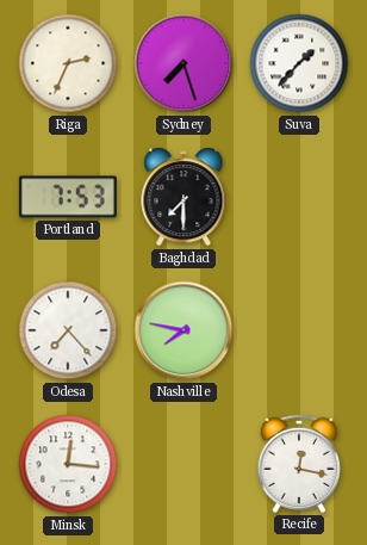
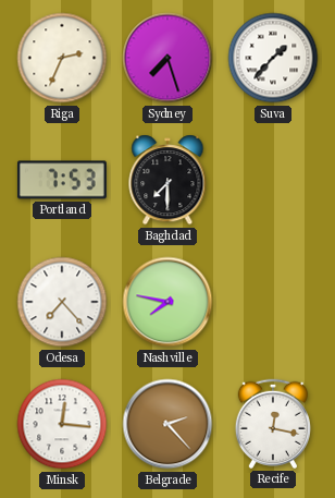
Belgrade: none -> 2:23 (167, 424)
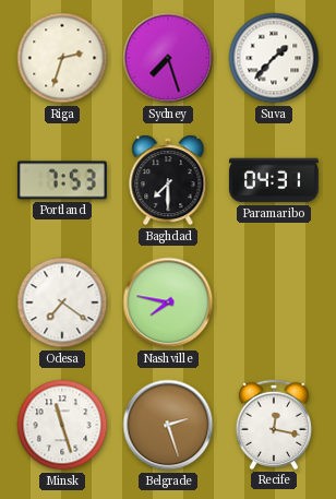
Riga: 2:34 -> 2:33 (62, 58)
Paramaribo: none -> 04:31 (274, 180)
Odesa: 7:23 -> 7:21 (62, 302)
Minsk: 12:16 -> 11:27 (62, 425)
Belgrade: 2:23 -> 2:27 (168, 425)
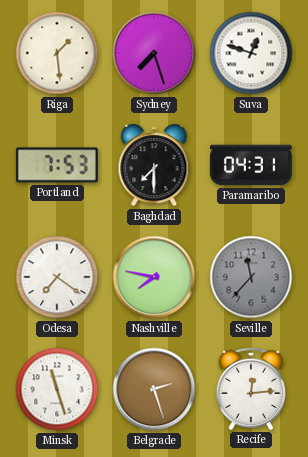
Riga: 2:33 -> 1:29 (57, 53)
Suva: 1:37 -> 12:48 (251, 53)
Seville: none -> 11:37 (251, 277)
Recife: 12:17 -> 12:14 (250, 389)
